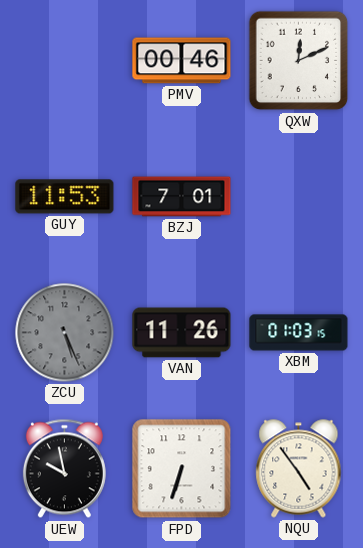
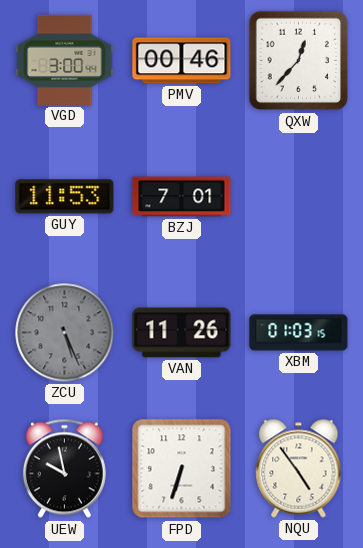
VGD: none -> 3:00 (65, 60)
QXW: 12:11 -> 12:37 (299, 61)
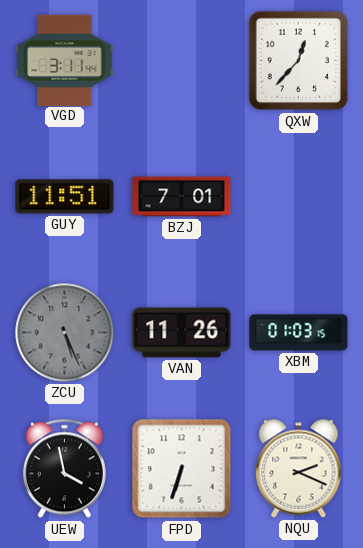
VGD: 3:00 -> 3:11 (65, 60)
PMV: 00:46 -> none (182, 61)
GUY: 11:53 -> 11:51 (65, 197)
UEW: 9:58 -> 3:58 (64, 469)
NQU: 4:54 -> 2:19 (299, 469)
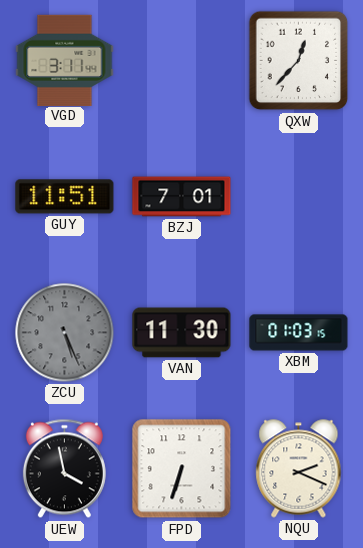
VAN: 11:26 -> 11:30 (182, 333)
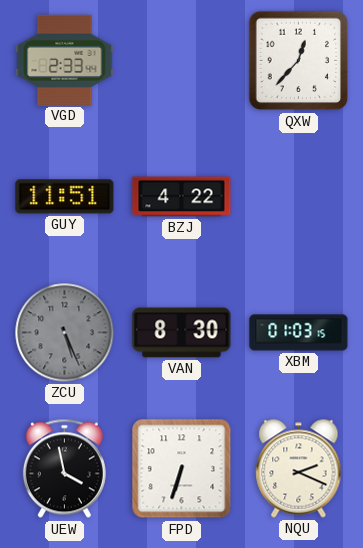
VGD: 3:11 -> 2:33 (65, 60)
BZJ: 7:01 -> 4:22 (182, 197)
VAN: 11:30 -> 8:30 (182, 333)
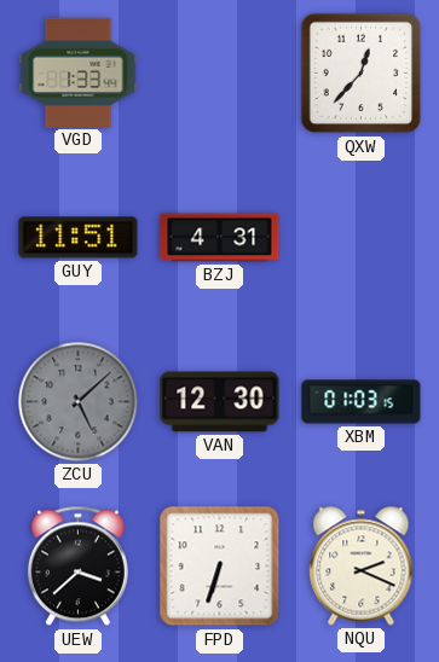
VGD: 2:33 -> 1:33 (79, 72)
BZJ: 4:22 -> 4:31 (220, 238)
ZCU: 5:26 -> 5:08 (79, 402)
VAN: 8:30 -> 12:30 (220, 402)
UEW: 3:58 -> 3:38 (77, 567)
